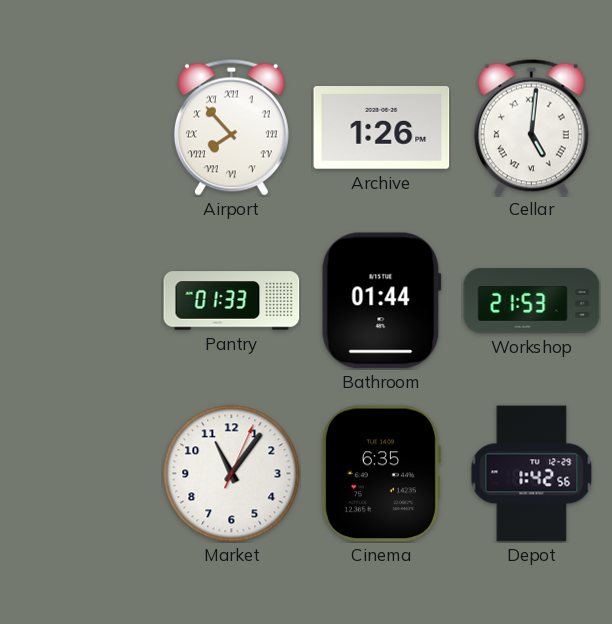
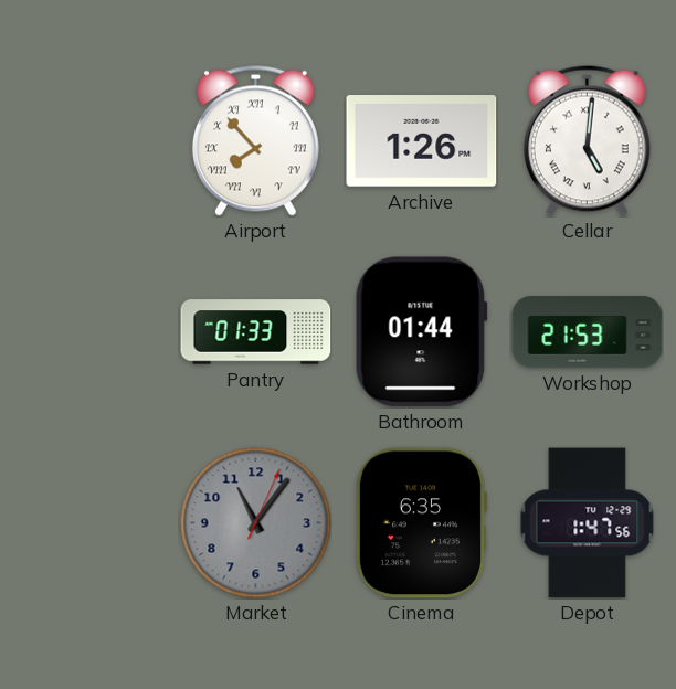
Market dial: white -> grey (256, 523)
Depot: 1:42 -> 1:47 (588, 523)
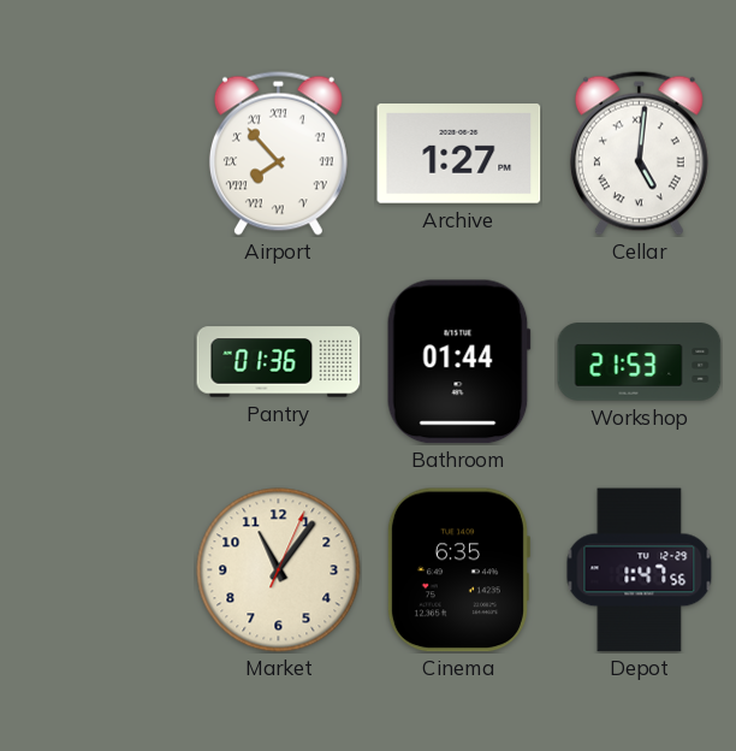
Archive: 1:26 -> 1:27 (459, 154)
Pantry: 01:33 -> 01:36 (279, 362)
Market dial: grey -> cream (279, 570)
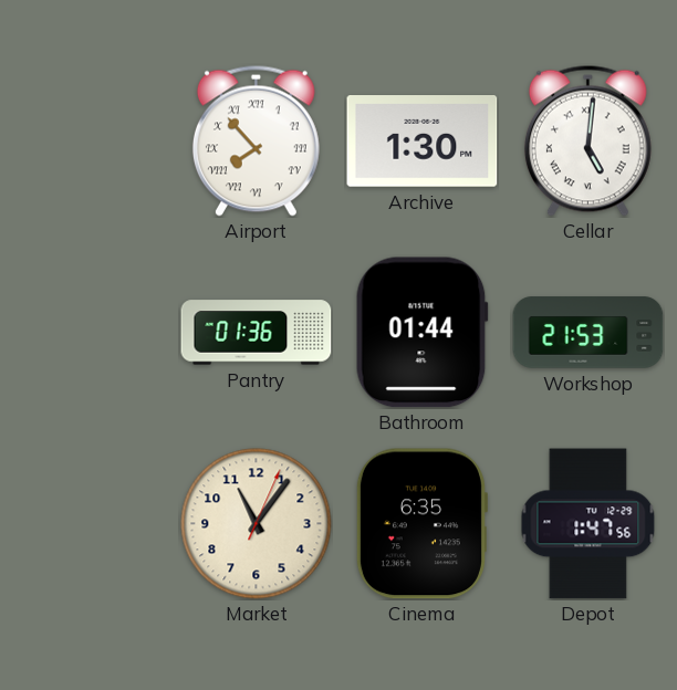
Archive: 1:27 -> 1:30 (423, 142)
